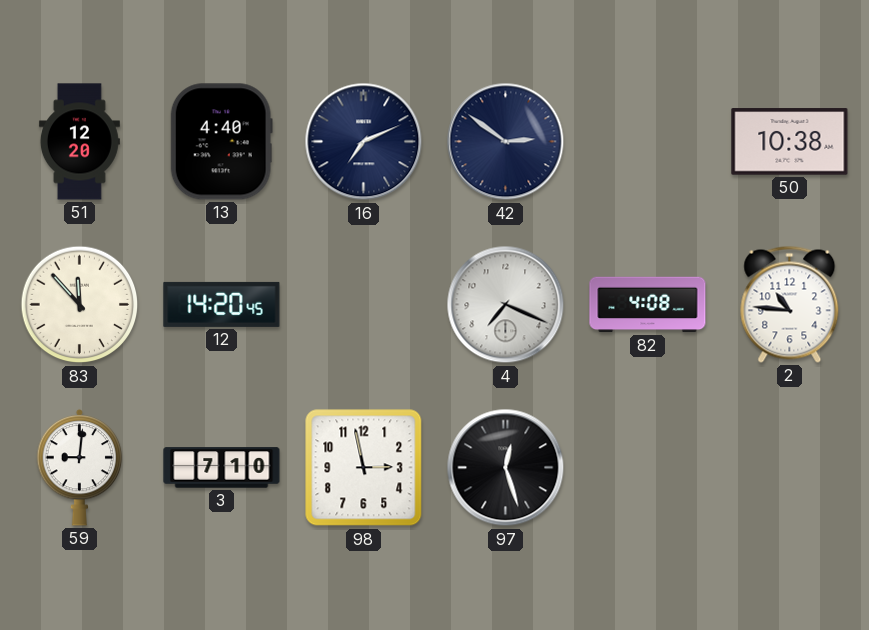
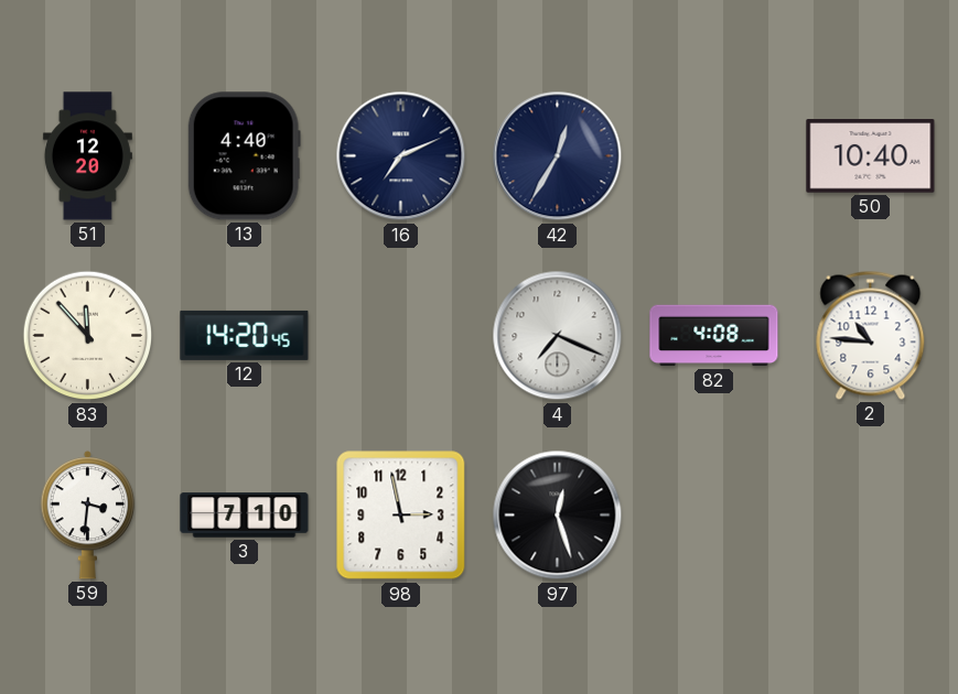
42: 2:51 -> 12:35 (558, 156)
50: 10:38 -> 10:40 (871, 156)
59: 9:01 -> 3:31 (88, 514)
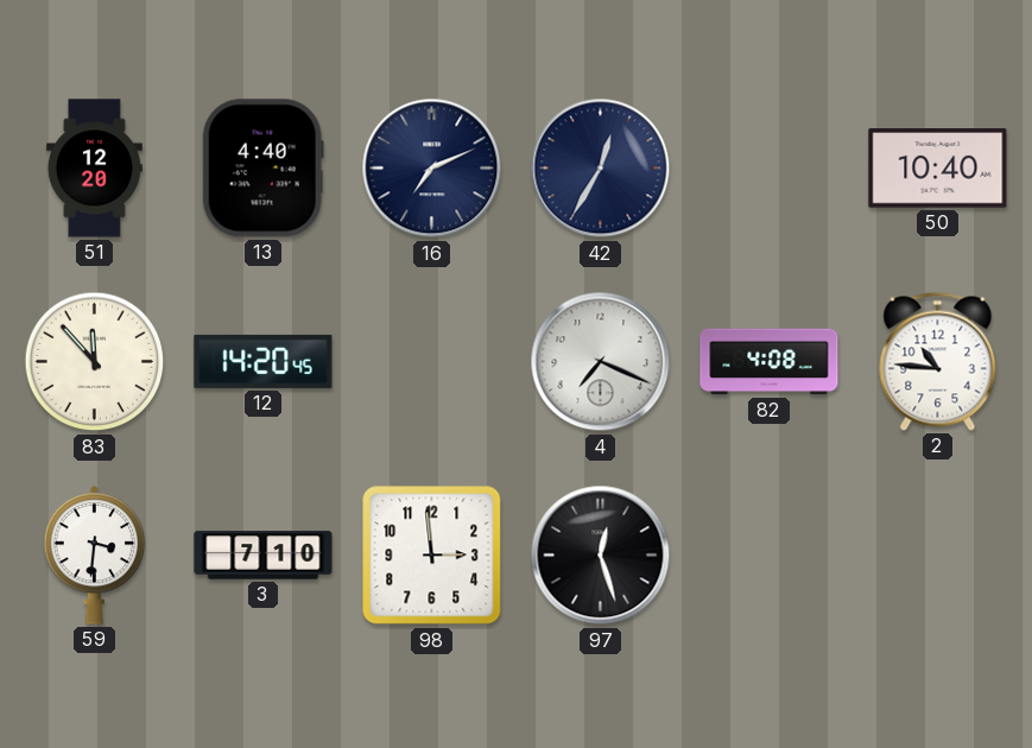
98: 2:58 -> 2:59 (432, 556)
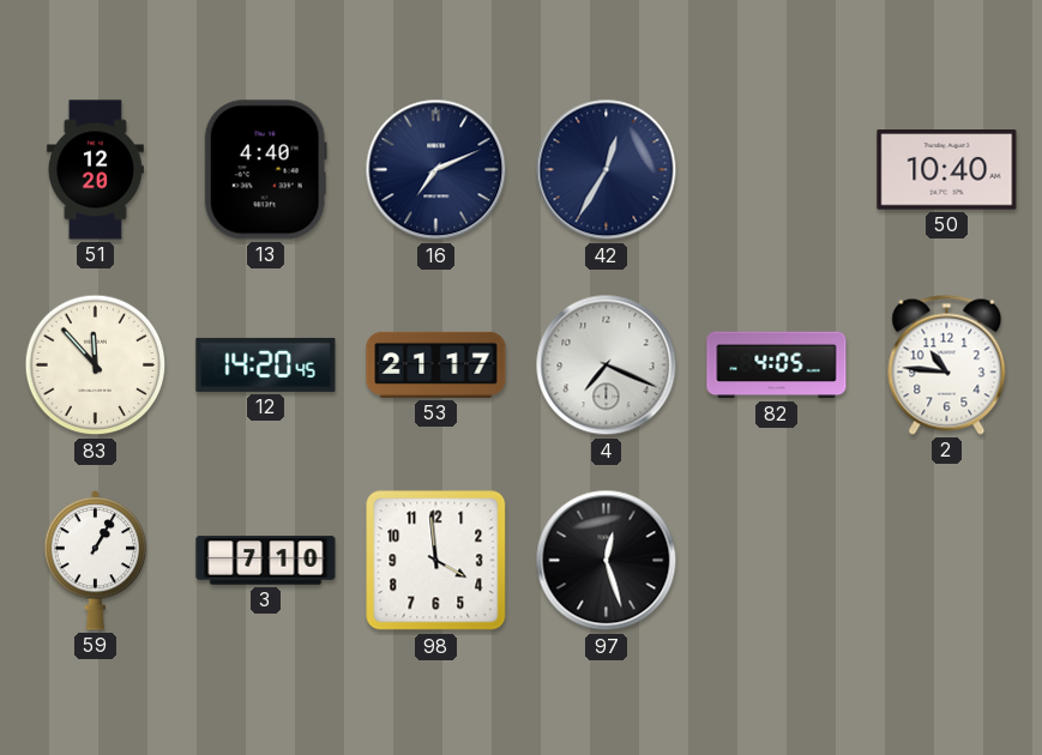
53: none -> 21:17 (436, 364)
82: 4:08 -> 4:05 (777, 366)
59: 3:31 -> 1:05 (96, 560)
98: 2:59 -> 3:59 (436, 561)
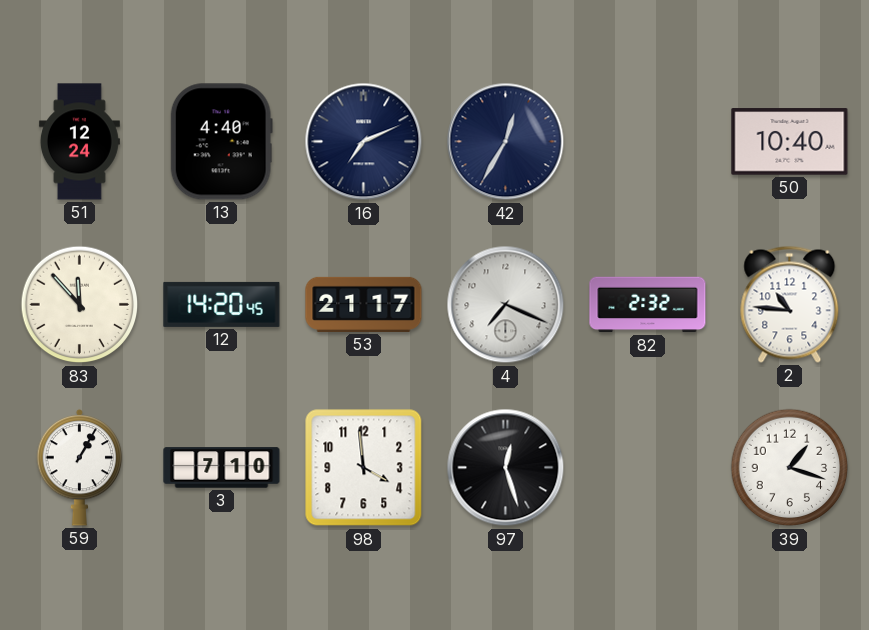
51: 12:20 -> 12:24 (79, 142)
82: 4:05 -> 2:32 (648, 305)
39: none -> 1:18 (790, 468)
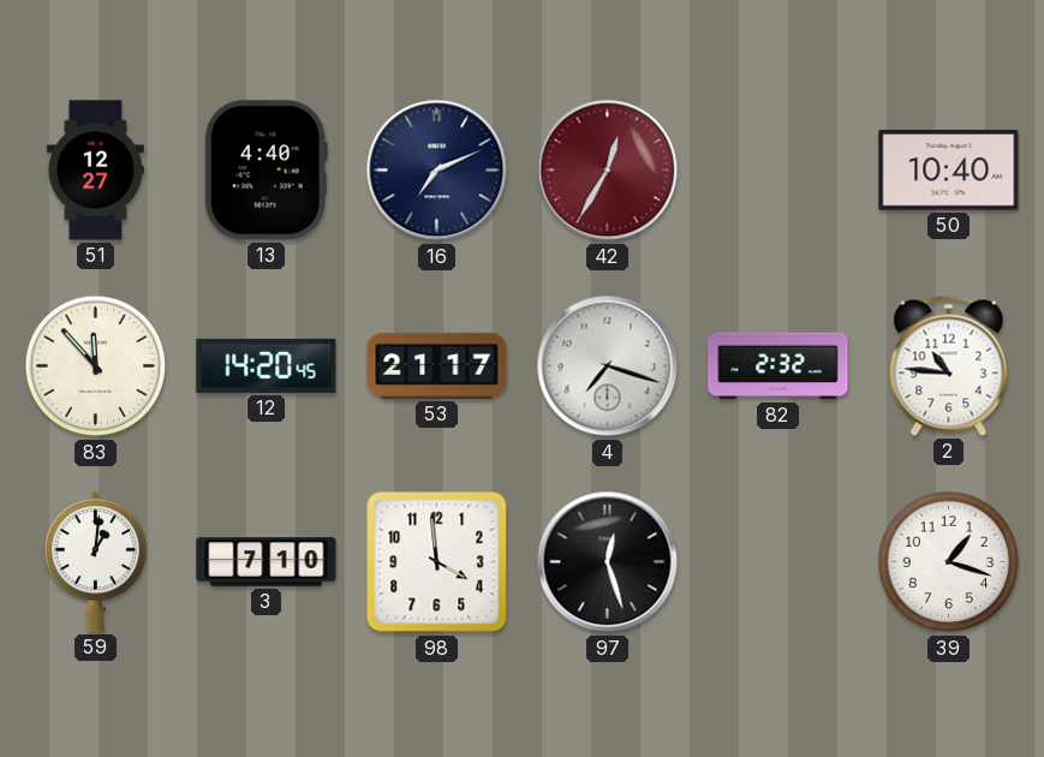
51: 12:24 -> 12:27 (95, 171)
42 dial: navy -> burgundy (608, 171)
4: 7:19 -> 7:18 (608, 366)
59: 1:05 -> 1:01 (96, 561)
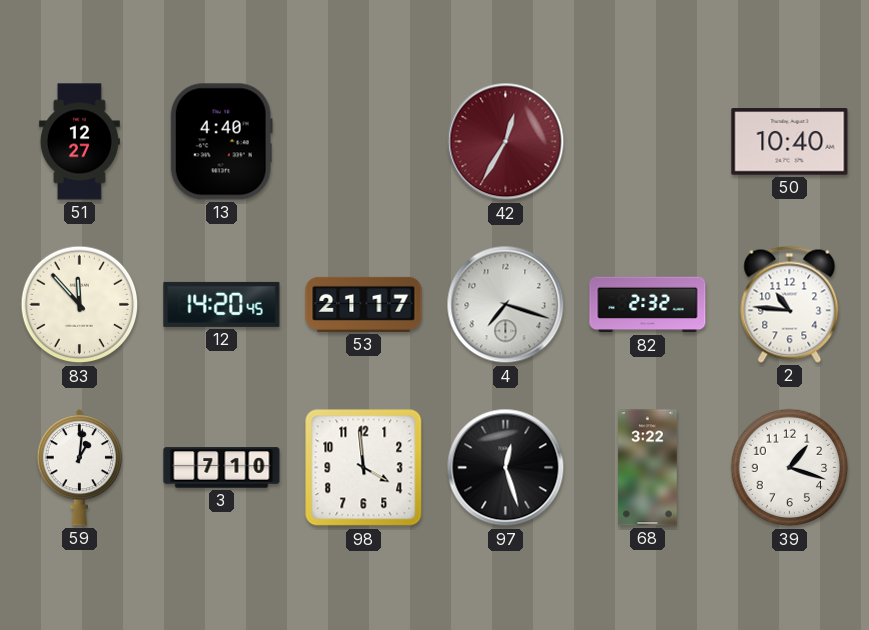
16: 7:11 -> none (437, 171)
68: none -> 3:22 (648, 468)
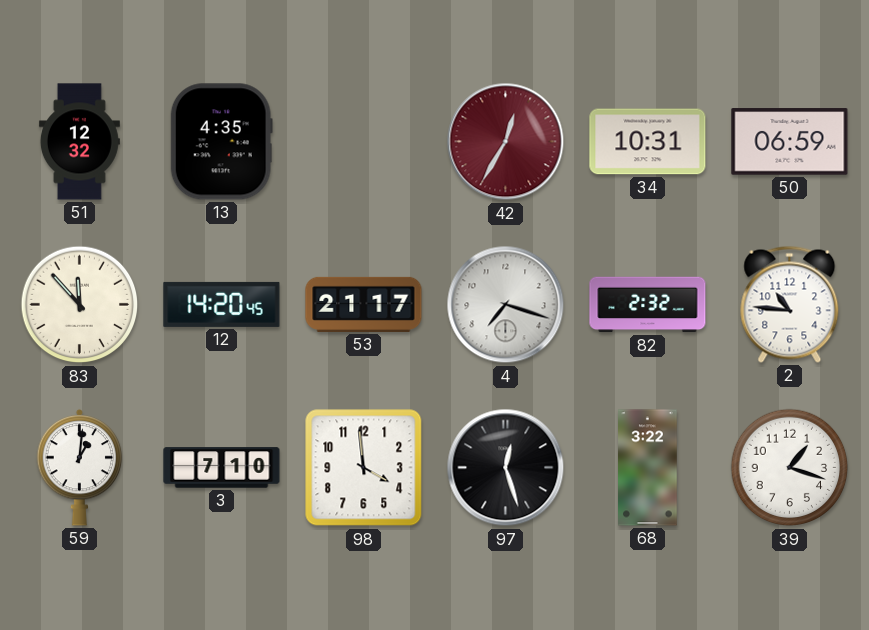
51: 12:27 -> 12:32 (79, 142)
13: 4:40 -> 4:35 (221, 142)
34: none -> 10:31 (648, 142)
50: 10:40 -> 06:59 (790, 142)
